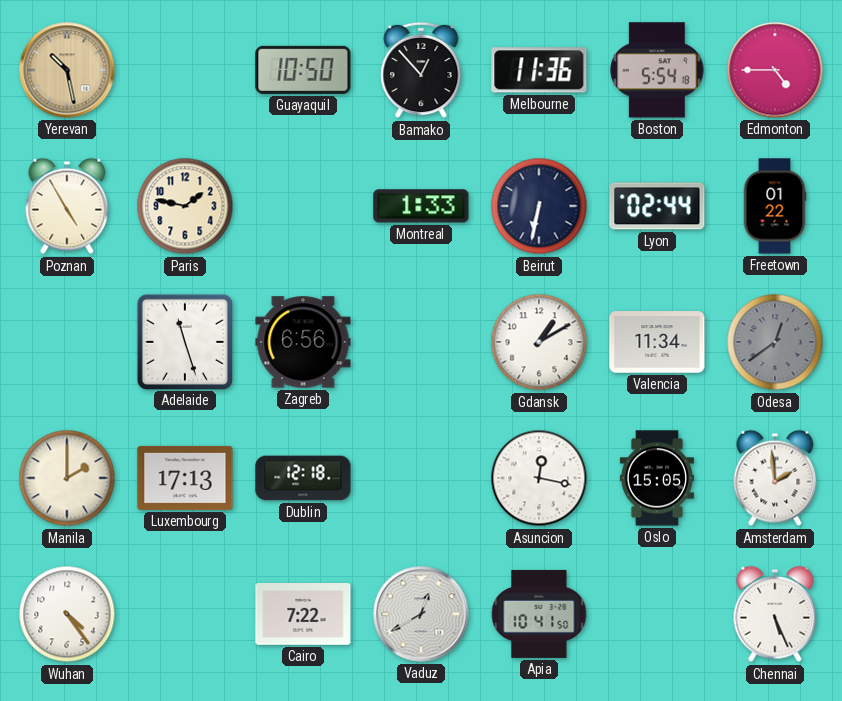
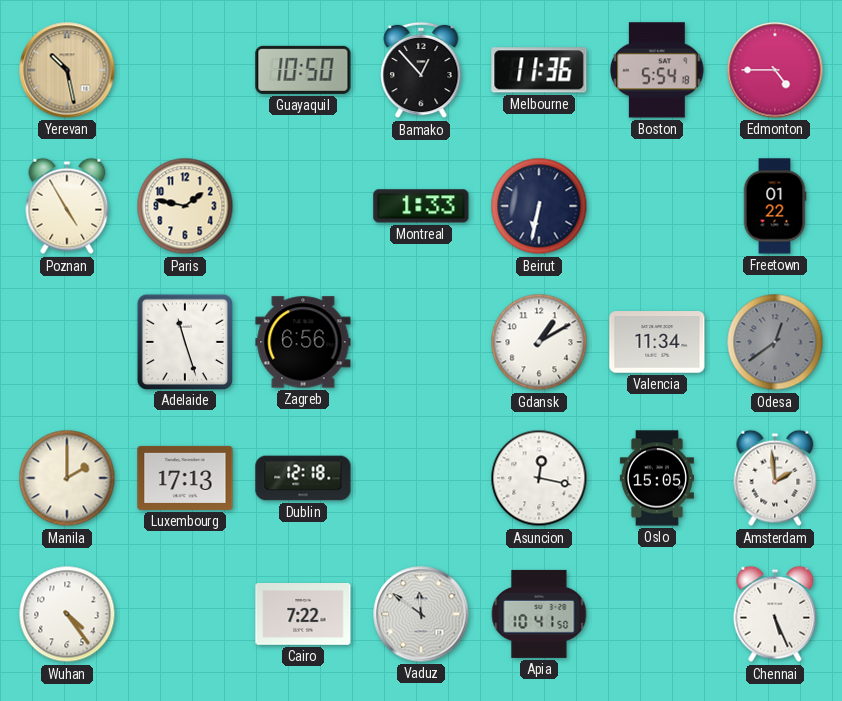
Lyon: 02:44 -> none (657, 206)
Vaduz: 12:40 -> 11:51 (421, 614)
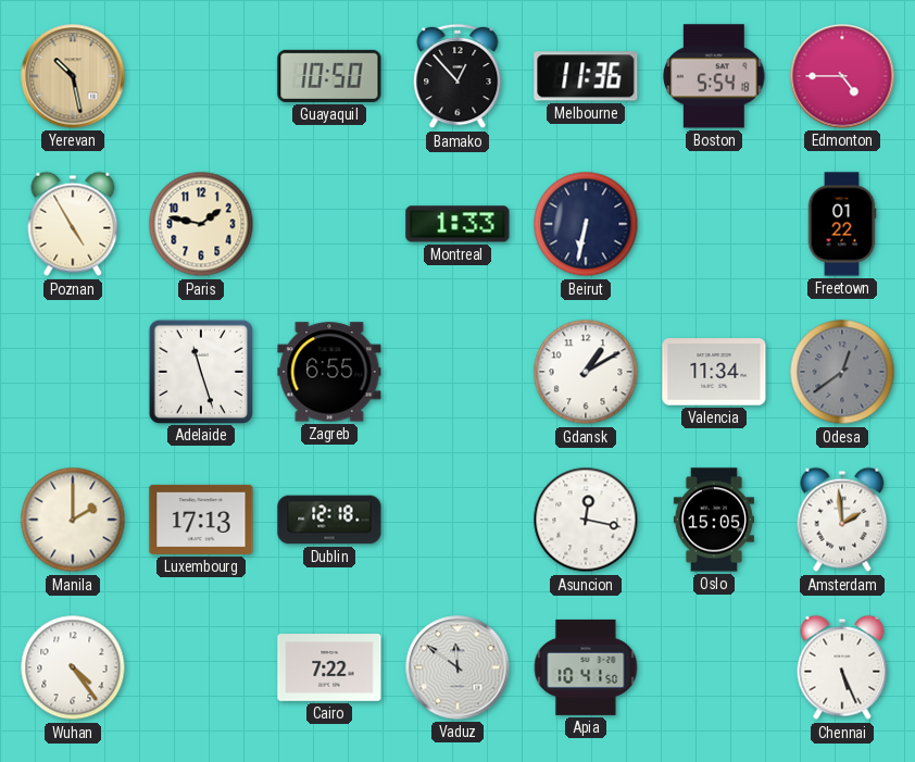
Zagreb: 6:56 -> 6:55 (329, 372)
